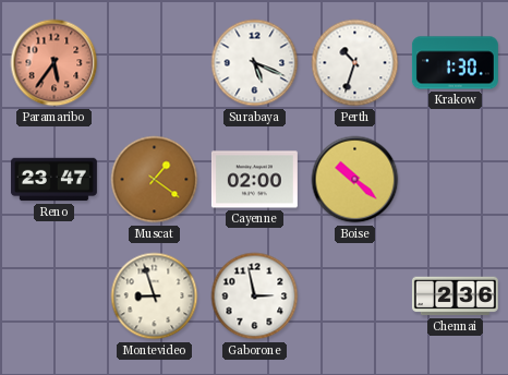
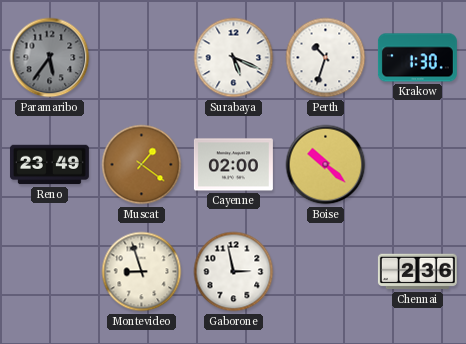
Paramaribo dial: salmon -> grey (50, 58)
Reno: 23:47 -> 23:49 (49, 165)
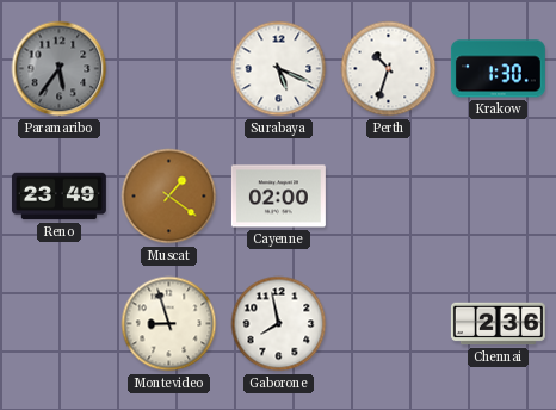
Boise: 10:22 -> none (326, 165)
Gaborone: 2:58 -> 7:58 (279, 324)
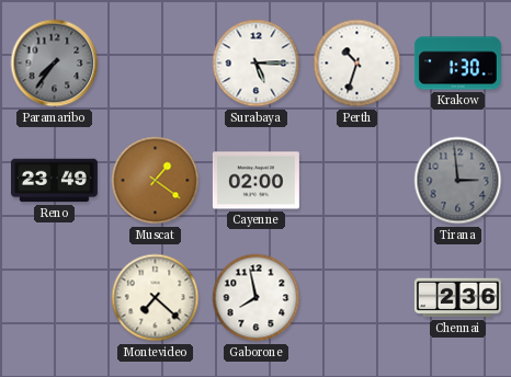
Paramaribo: 5:36 -> 7:36 (55, 64)
Surabaya: 5:19 -> 5:15 (257, 64)
Tirana: none -> 2:59 (458, 181)
Montevideo: 8:57 -> 7:22 (156, 298)
